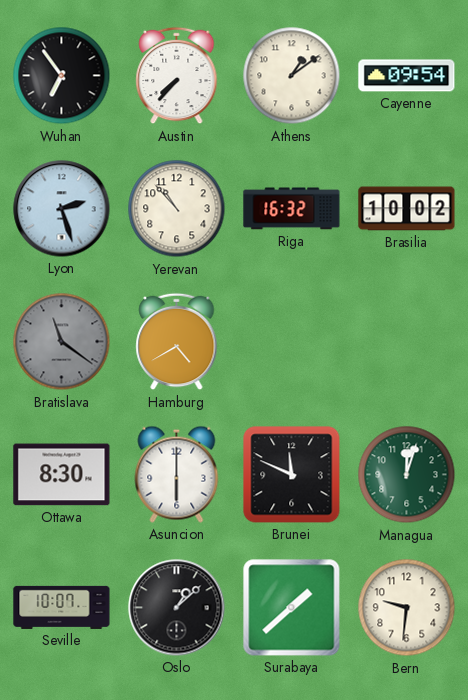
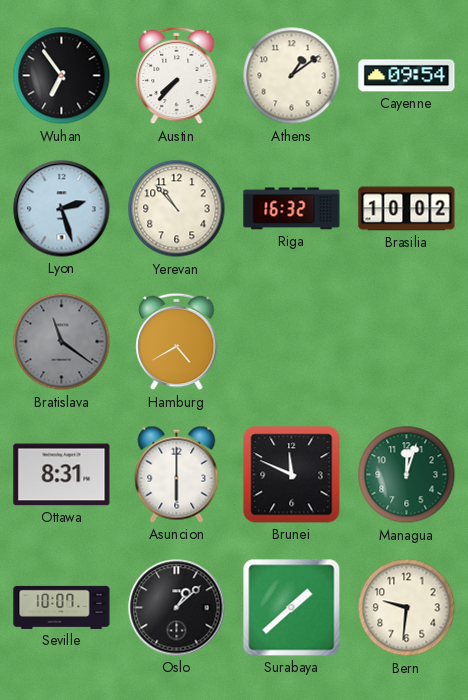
Ottawa: 8:30 -> 8:31 (62, 475)
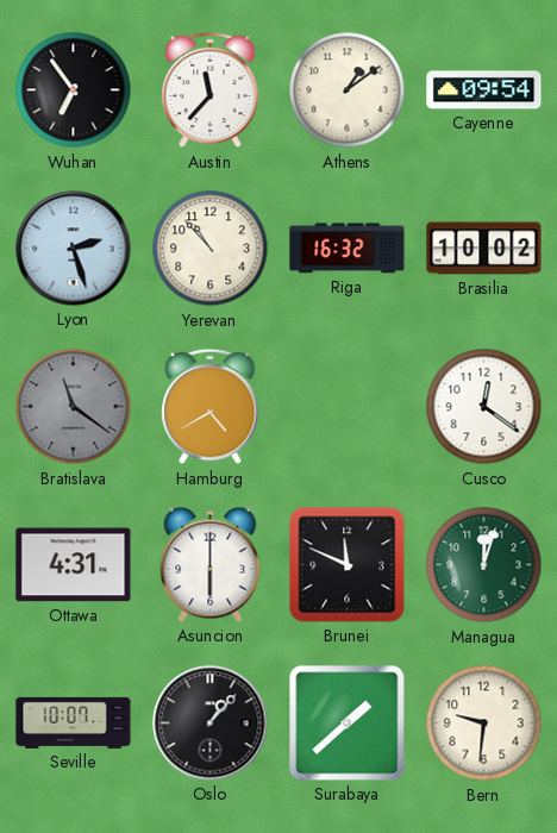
Austin: 7:37 -> 11:37 (211, 90)
Cusco: none -> 12:21 (484, 407)
Ottawa: 8:31 -> 4:31 (74, 565)
Oslo: 1:08 -> 1:07 (211, 724)
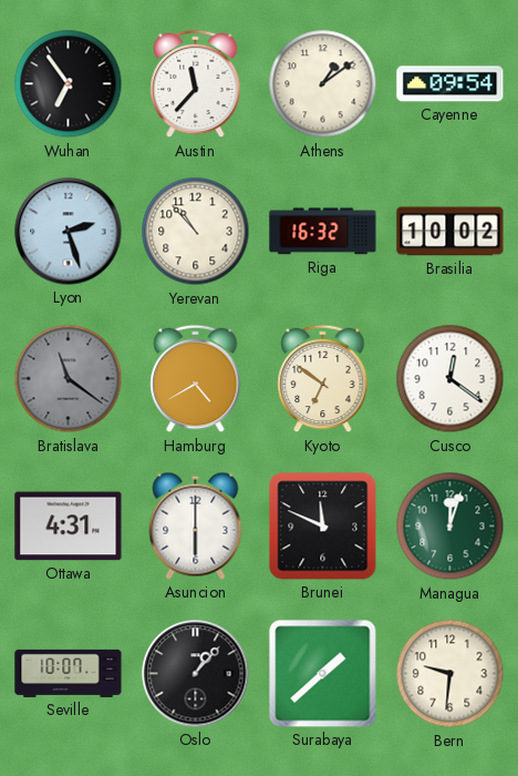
Kyoto: none -> 6:51 (323, 379)
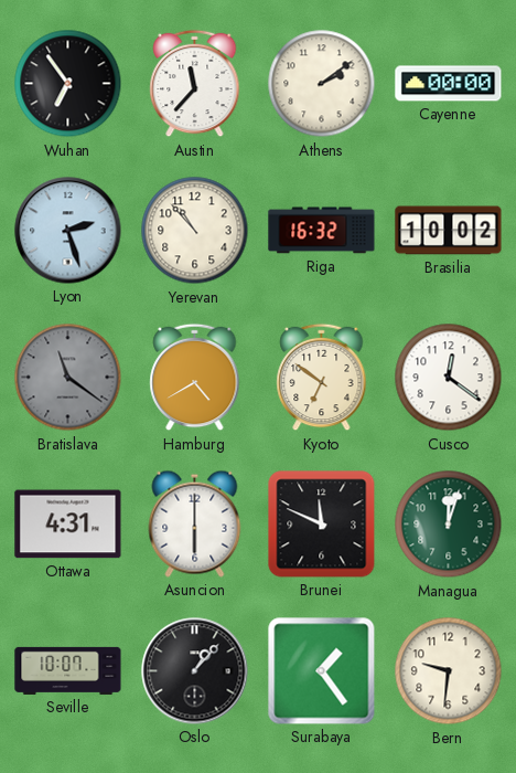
Athens: 1:09 -> 2:09 (322, 84)
Cayenne: 09:54 -> 00:00 (449, 84)
Surabaya: 1:38 -> 1:24 (322, 671)
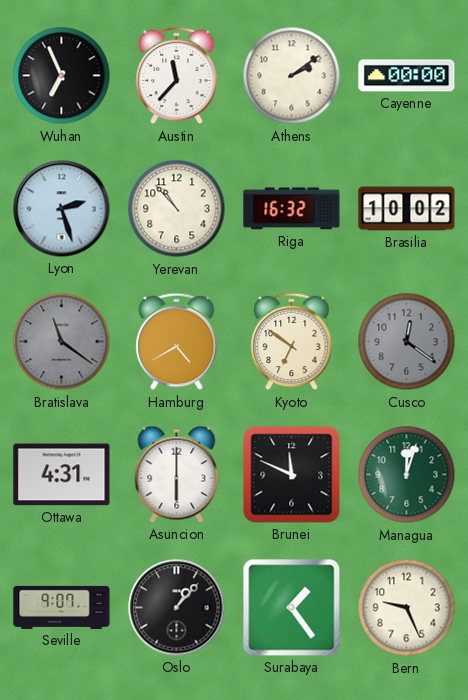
Wuhan: 6:54 -> 6:56 (62, 76)
Cusco dial: white -> grey (407, 342)
Seville: 10:07 -> 9:07 (62, 607)
Bern: 9:31 -> 9:26 (407, 608)
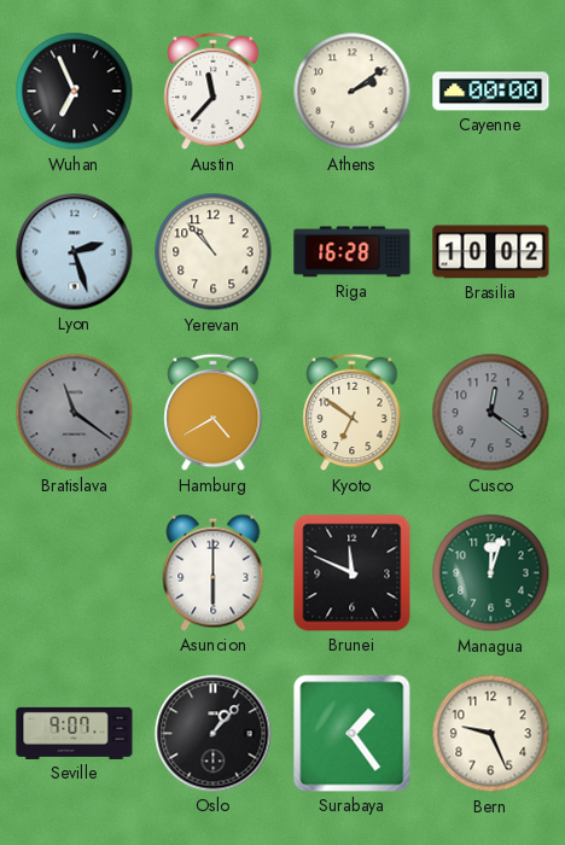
Riga: 16:32 -> 16:28 (353, 252)
Ottawa: 4:31 -> none (62, 475)
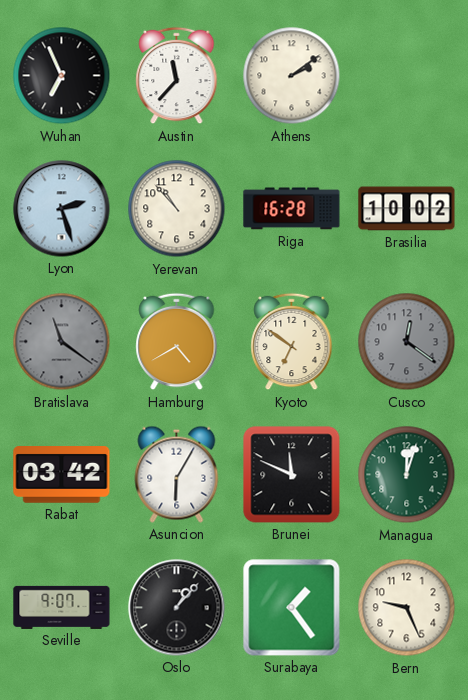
Cayenne: 00:00 -> none (491, 92)
Rabat: none -> 03:42 (62, 475)
Asuncion: 6:00 -> 6:05 (177, 474)
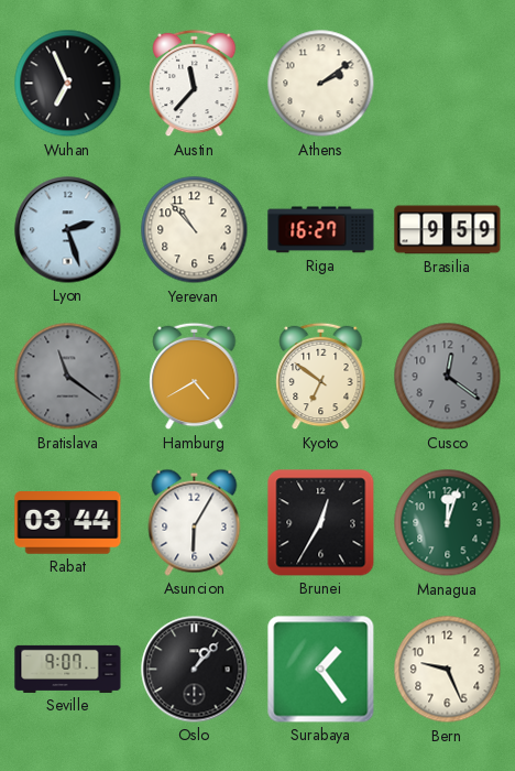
Riga: 16:28 -> 16:27 (321, 230)
Brasilia: 10:02 -> 9:59 (448, 230)
Rabat: 03:42 -> 03:44 (68, 523)
Brunei: 11:49 -> 12:35 (321, 523)
